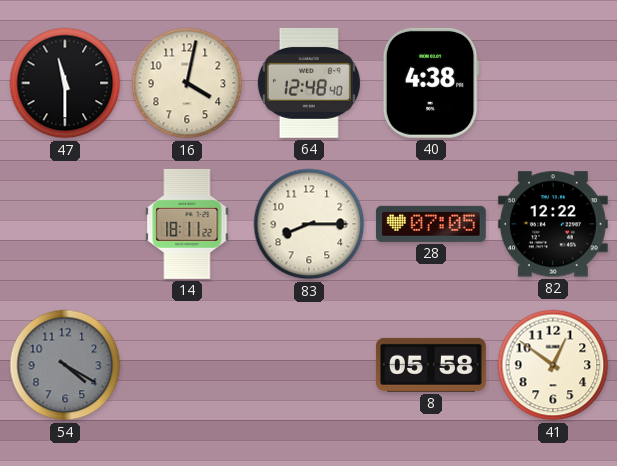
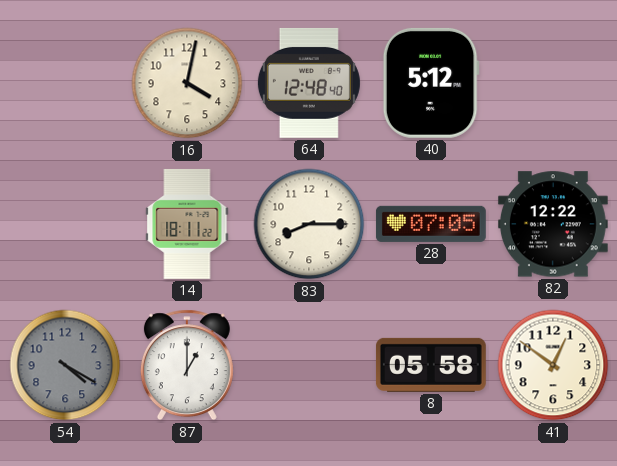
47: 11:30 -> none (65, 83)
40: 4:38 -> 5:12 (431, 83)
87: none -> 1:00 (187, 365)
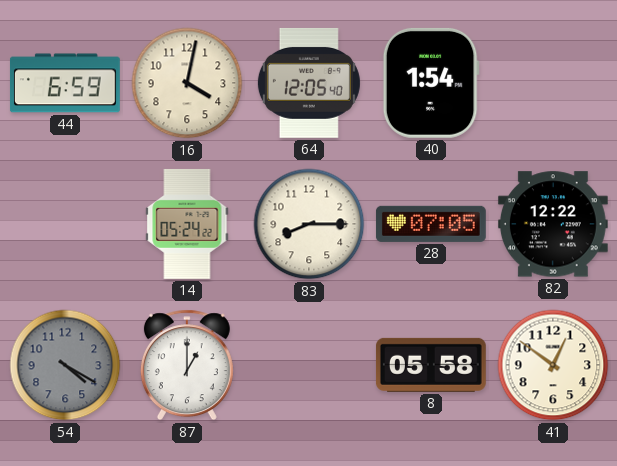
44: none -> 6:59 (65, 83)
64: 12:48 -> 12:05 (309, 83)
40: 5:12 -> 1:54 (431, 83)
14: 18:11 -> 05:24 (187, 224)
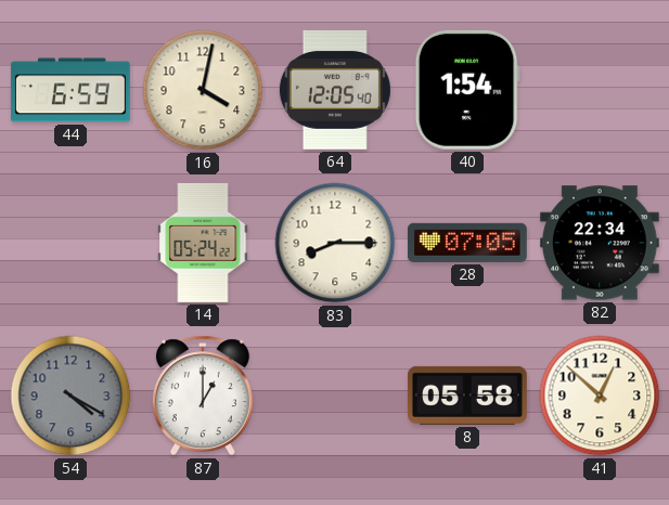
82: 12:22 -> 22:34 (600, 243)
41: 12:51 -> 12:52 (600, 396)
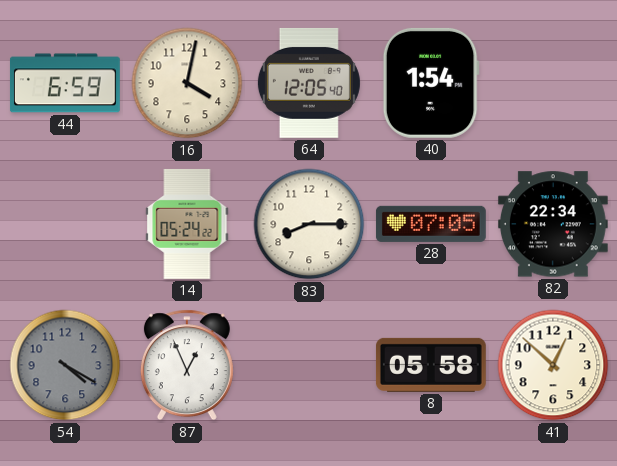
87: 1:00 -> 12:56 (187, 365)
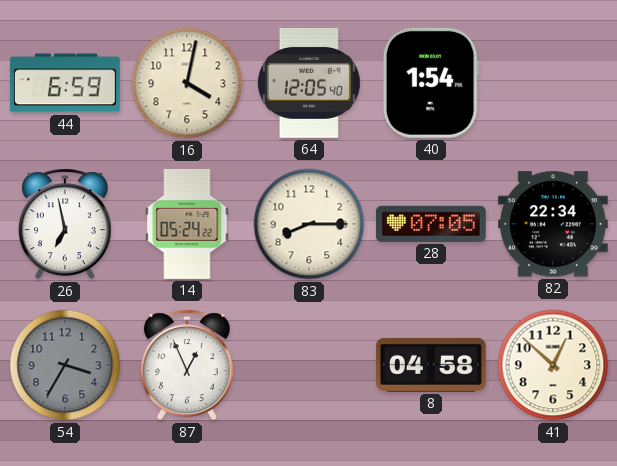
26: none -> 6:58 (65, 224)
54: 4:20 -> 3:35 (65, 365)
8: 05:58 -> 04:58 (431, 365)
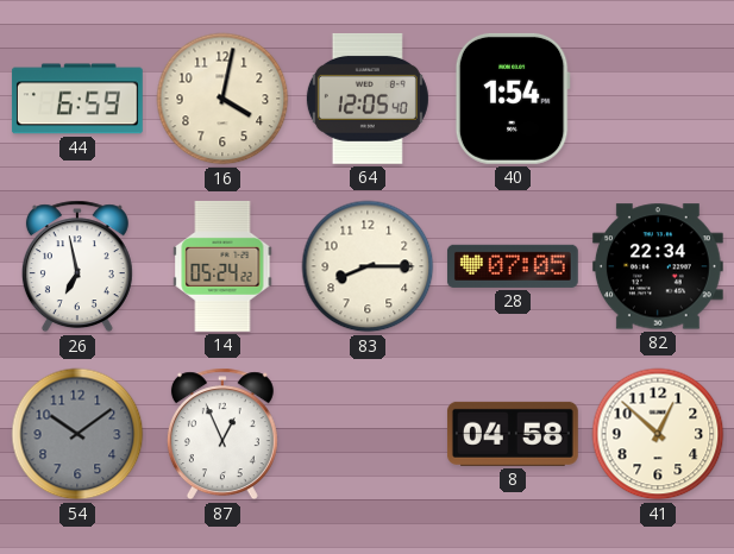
54: 3:35 -> 10:09 (77, 434)
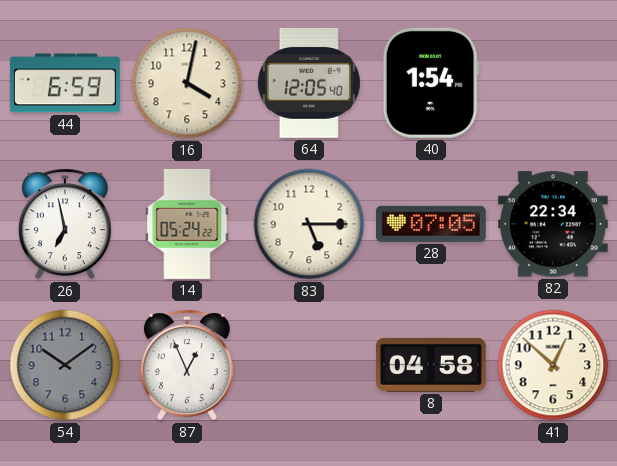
83: 8:15 -> 5:15 (309, 224)
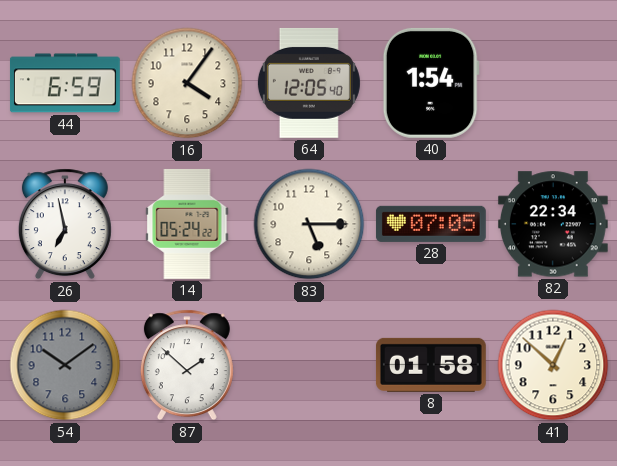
16: 4:02 -> 4:06 (187, 83)
87: 12:56 -> 1:52 (187, 365)
8: 04:58 -> 01:58 (431, 365)
